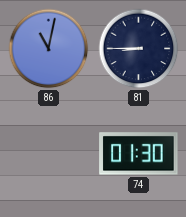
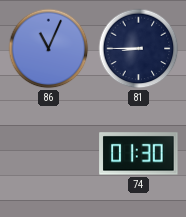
86: 11:02 -> 11:04 (49, 49)
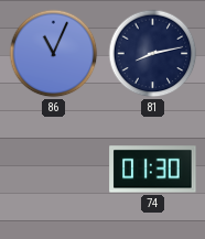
81: 8:45 -> 8:13 (153, 54)
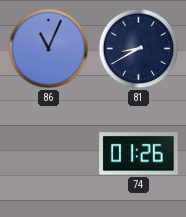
81: 8:13 -> 8:40 (139, 49)
74: 01:30 -> 01:26 (139, 154)
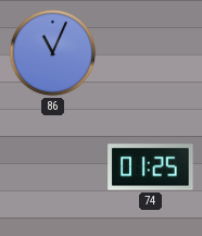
81: 8:40 -> none (139, 49)
74: 01:26 -> 01:25 (151, 167)
